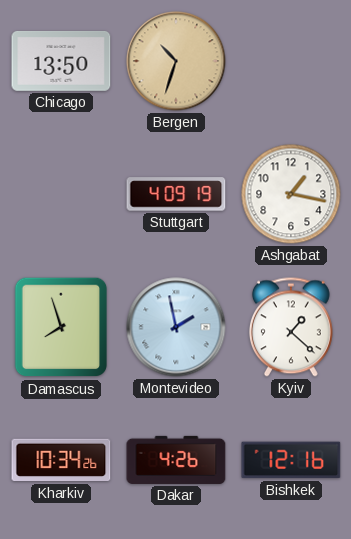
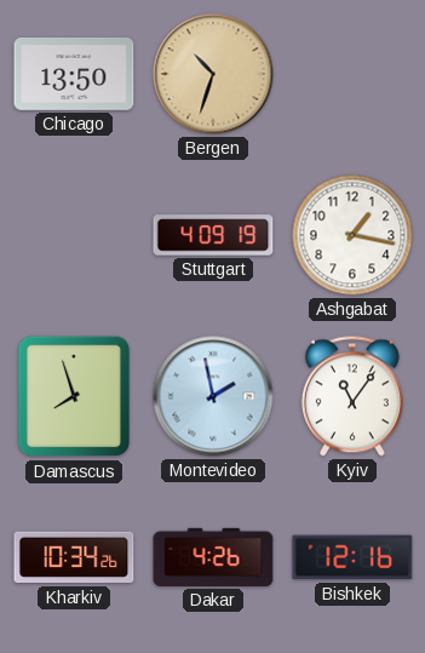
Kyiv: 1:22 -> 11:06 (352, 396)
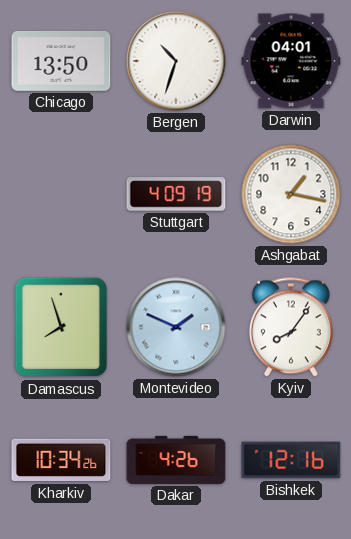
Bergen dial: champagne -> white (176, 61)
Darwin: none -> 04:01 (291, 61)
Montevideo: 1:58 -> 1:49 (176, 327)
Kyiv: 11:06 -> 8:06 (291, 327)
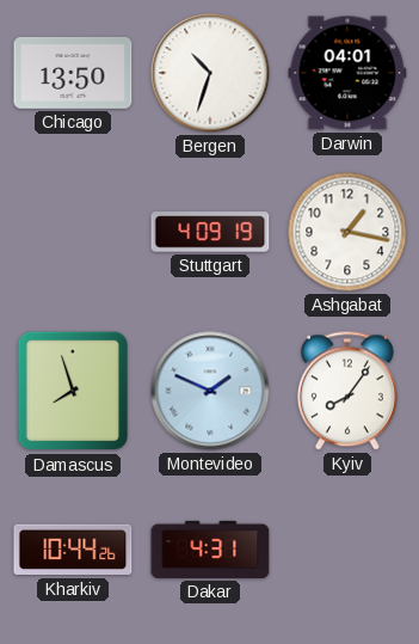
Kharkiv: 10:34 -> 10:44 (73, 550)
Dakar: 4:26 -> 4:31 (210, 550)
Bishkek: 12:16 -> none (291, 460)
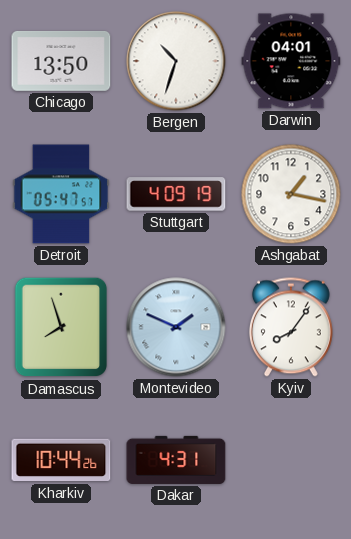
Detroit: none -> 05:47 (61, 194)
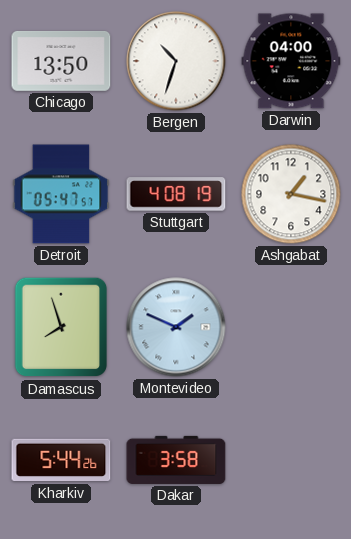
Darwin: 04:01 -> 04:00 (291, 61)
Stuttgart: 4:09 -> 4:08 (176, 194)
Kyiv: 8:06 -> none (291, 327)
Kharkiv: 10:44 -> 5:44 (61, 460)
Dakar: 4:31 -> 3:58 (176, 460)
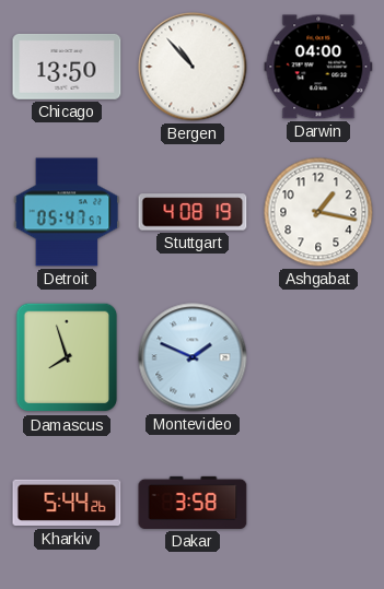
Bergen: 10:33 -> 10:53 (193, 67)
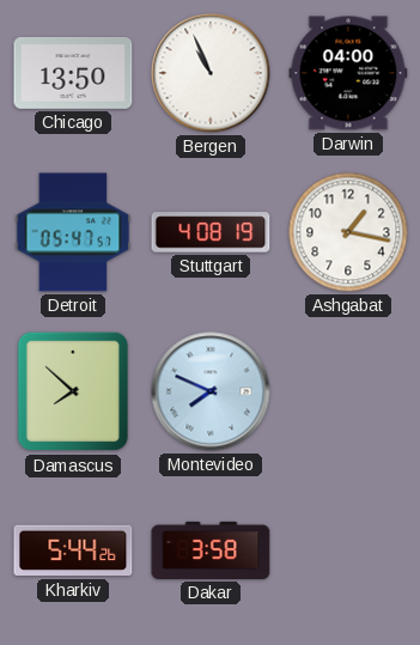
Bergen: 10:53 -> 10:56 (211, 73)
Damascus: 7:57 -> 7:52 (73, 391)
Montevideo: 1:49 -> 7:49 (211, 391)
